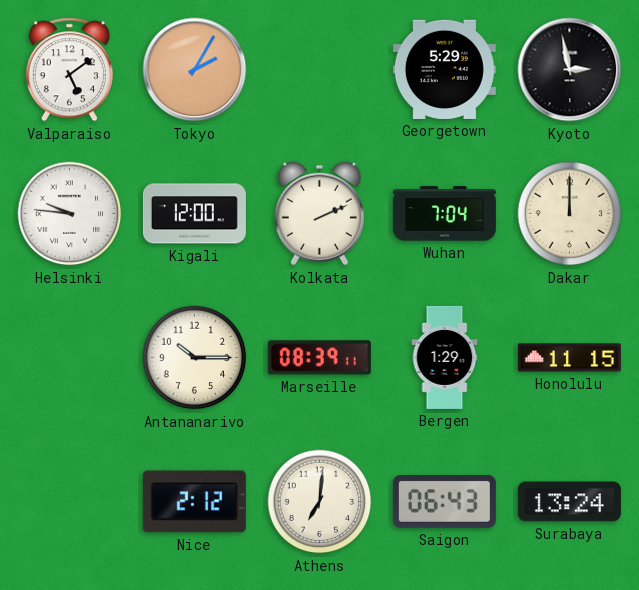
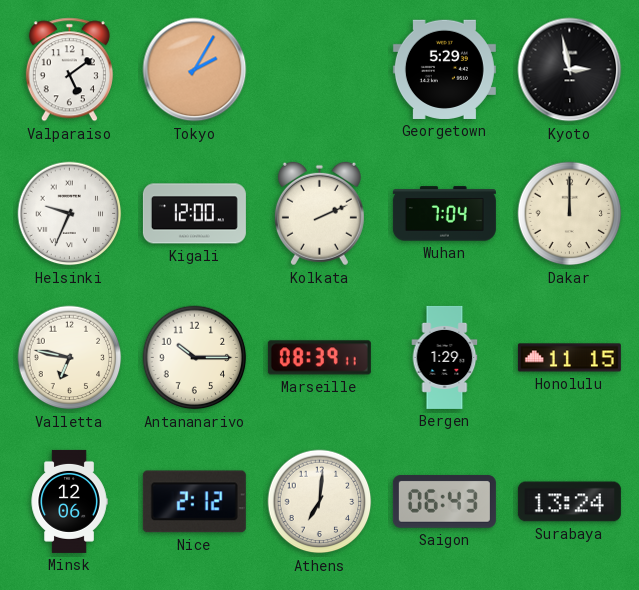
Helsinki: 9:46 -> 9:34 (70, 214)
Valletta: none -> 6:47 (70, 358)
Minsk: none -> 12:06 (69, 501)
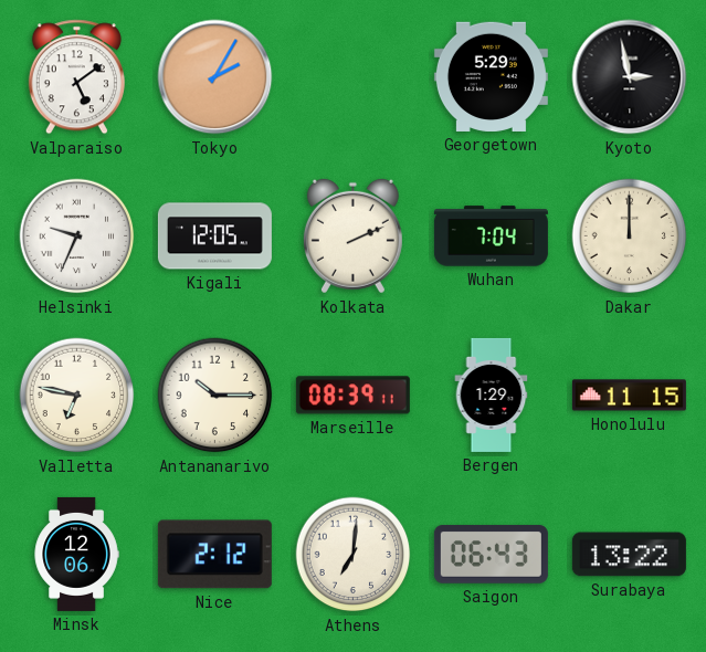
Kigali: 12:00 -> 12:05 (214, 236)
Surabaya: 13:24 -> 13:22 (629, 555)
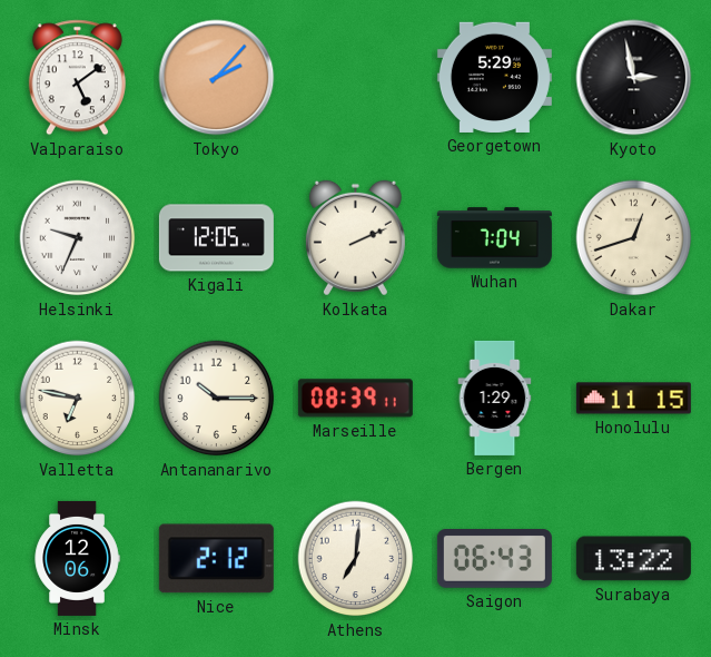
Tokyo: 2:05 -> 2:07 (217, 78)
Dakar: 12:00 -> 12:42 (634, 238)
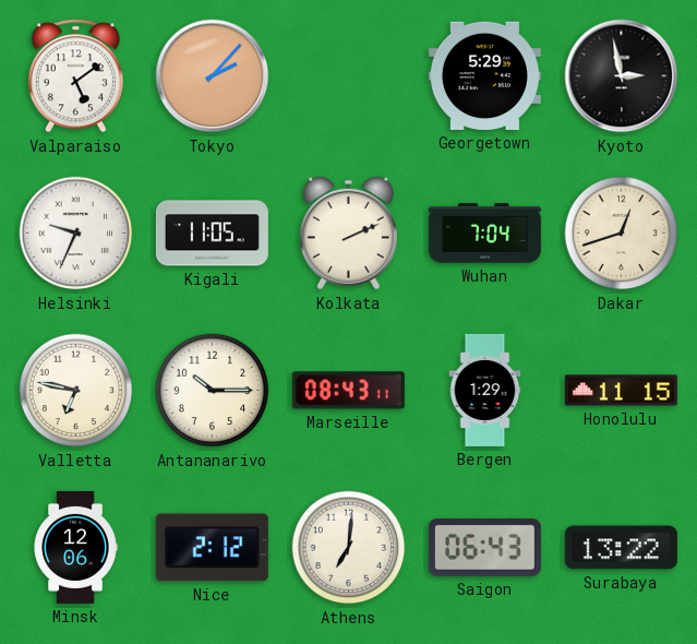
Kigali: 12:05 -> 11:05 (212, 234)
Marseille: 08:39 -> 08:43 (348, 391)
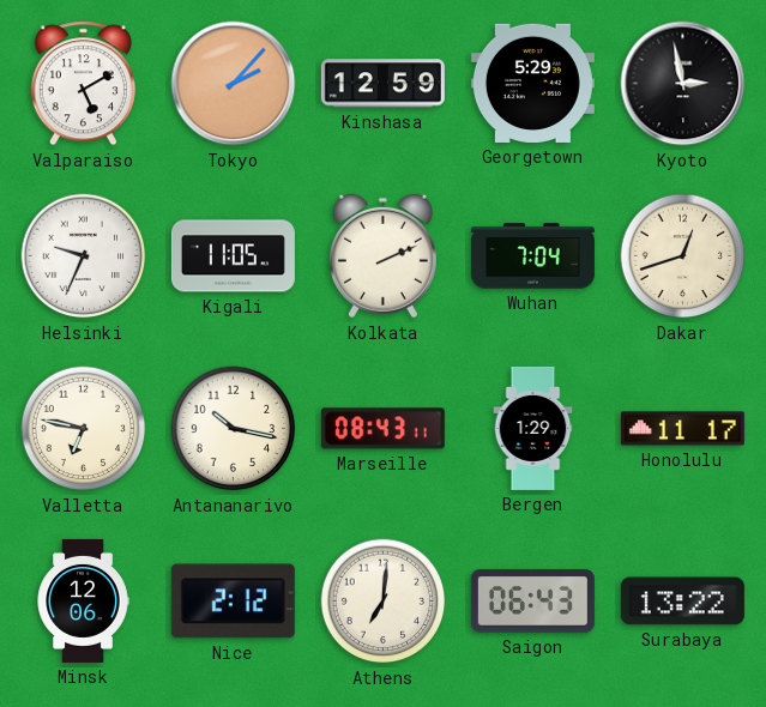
Valparaiso: 5:09 -> 5:10 (83, 84)
Kinshasa: none -> 12:59 (382, 84)
Antananarivo: 10:15 -> 10:17 (234, 429)
Honolulu: 11:15 -> 11:17 (682, 429)
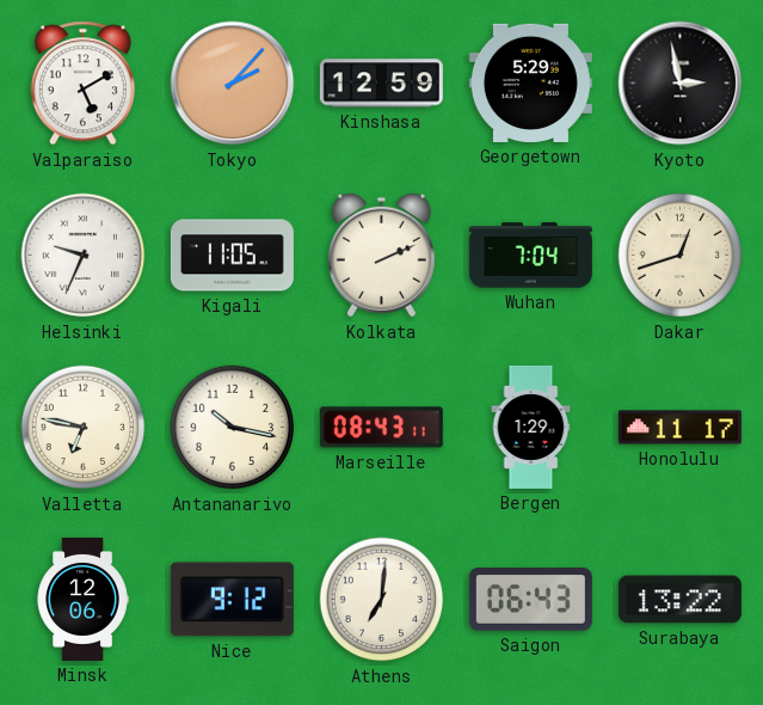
Nice: 2:12 -> 9:12 (232, 600)
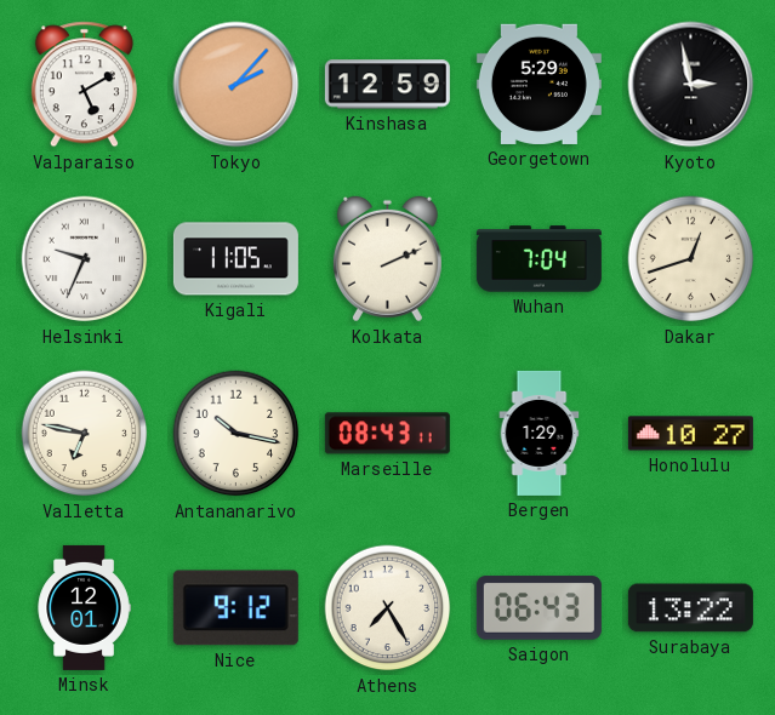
Honolulu: 11:17 -> 10:27 (690, 434)
Minsk: 12:06 -> 12:01 (84, 607)
Athens: 7:01 -> 7:25 (388, 608)
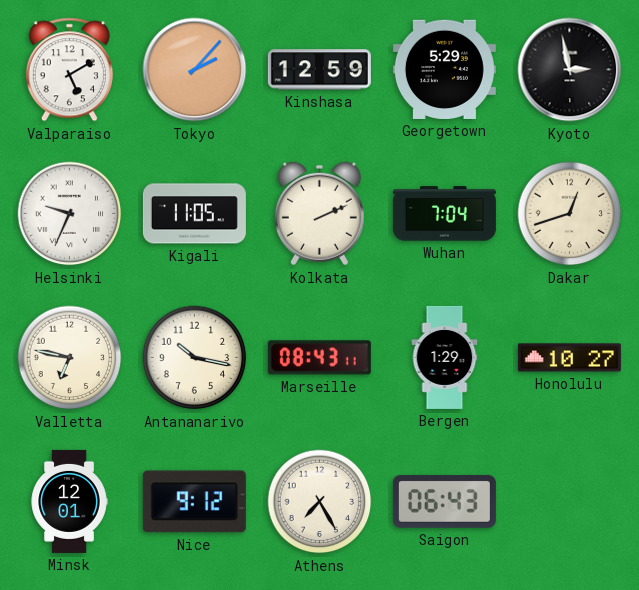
Surabaya: 13:22 -> none (690, 608)
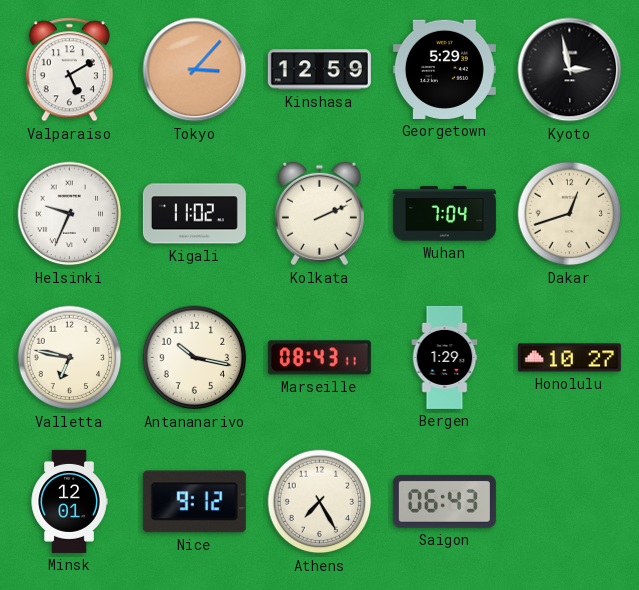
Tokyo: 2:07 -> 3:07 (195, 70)
Kigali: 11:05 -> 11:02 (194, 214)
